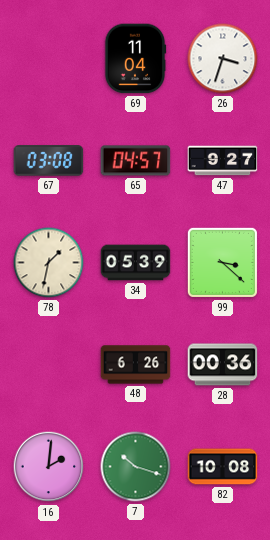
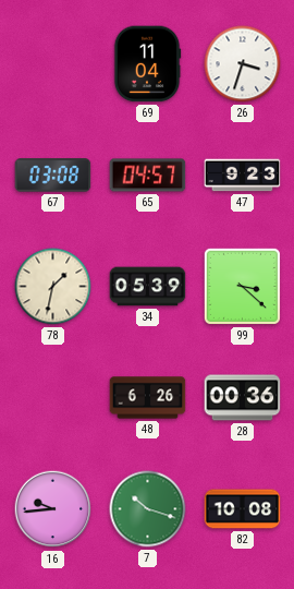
47: 9:27 -> 9:23 (243, 176)
16: 2:01 -> 9:44 (53, 509)
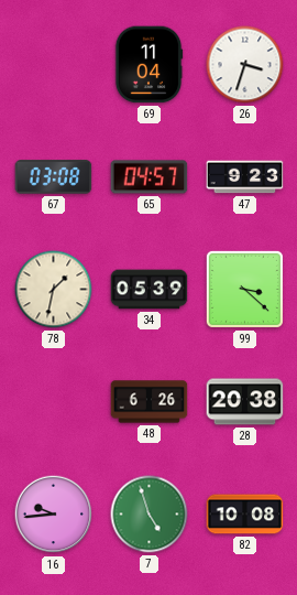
28: 00:36 -> 20:38 (245, 402)
7: 10:18 -> 4:57 (150, 515)
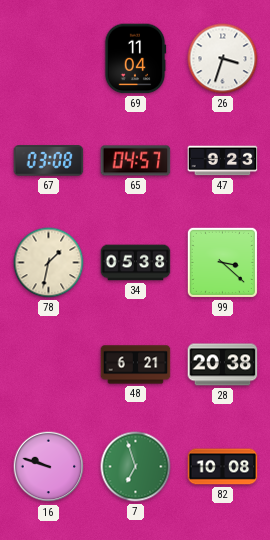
34: 05:39 -> 05:38 (136, 263)
48: 6:26 -> 6:21 (136, 365)
16: 9:44 -> 9:48 (49, 467)
7: 4:57 -> 6:57 (136, 467)
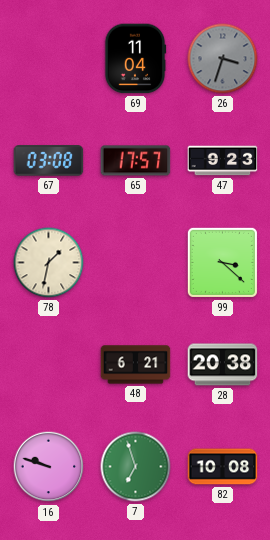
26 dial: white -> grey (223, 59)
65: 04:57 -> 17:57 (136, 161)
34: 05:38 -> none (136, 263)
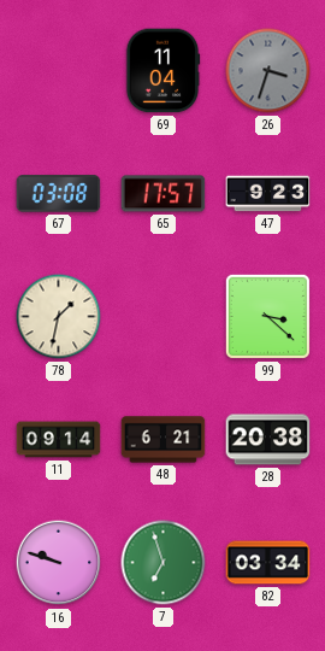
11: none -> 09:14 (59, 440)
82: 10:08 -> 03:34 (268, 563)
